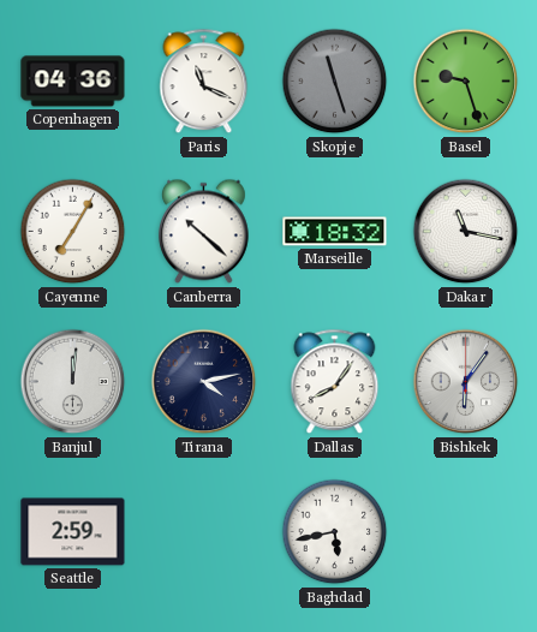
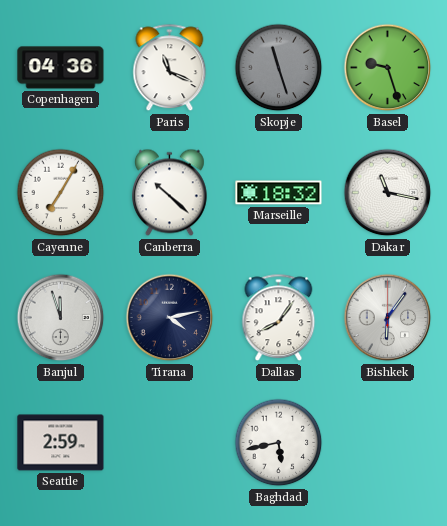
Banjul: 12:01 -> 11:57 (61, 318)
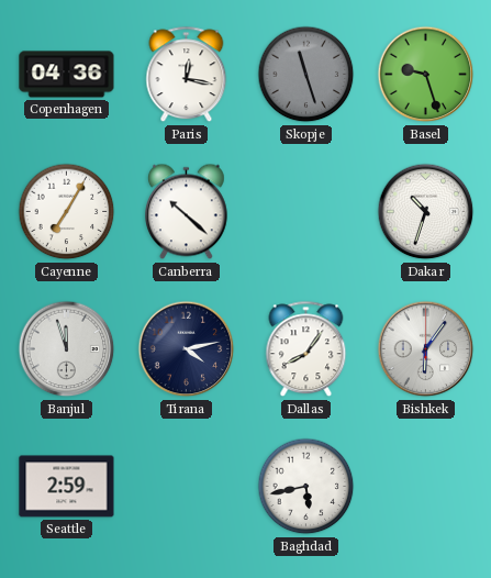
Paris: 11:19 -> 12:17 (187, 75)
Marseille: 18:32 -> none (279, 193)
Dakar: 11:17 -> 10:33 (426, 212)
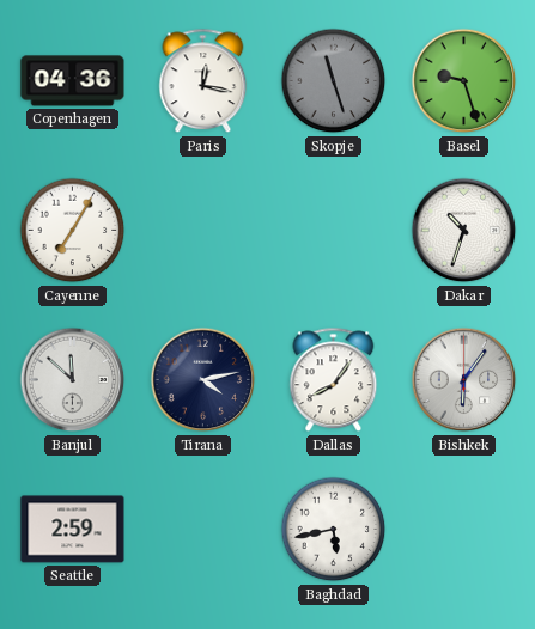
Canberra: 10:22 -> none (186, 212)
Banjul: 11:57 -> 11:52 (73, 380)
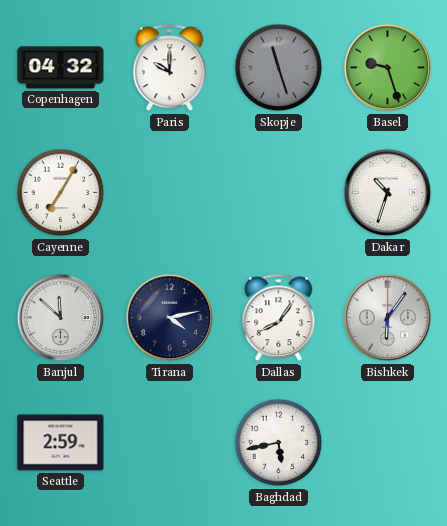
Copenhagen: 04:36 -> 04:32 (61, 68)
Paris: 12:17 -> 10:00 (170, 68)
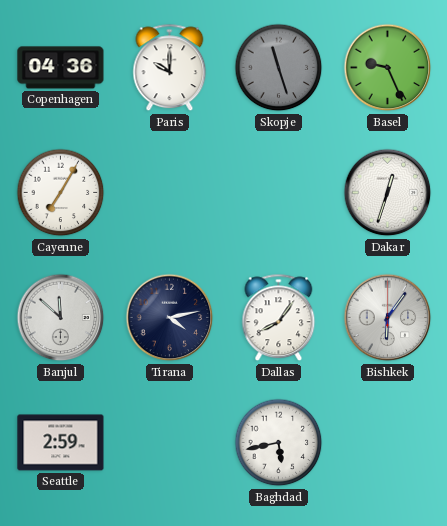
Copenhagen: 04:32 -> 04:36 (61, 68)
Basel: 9:27 -> 9:26 (388, 68)
Dakar: 10:33 -> 12:33 (388, 193)
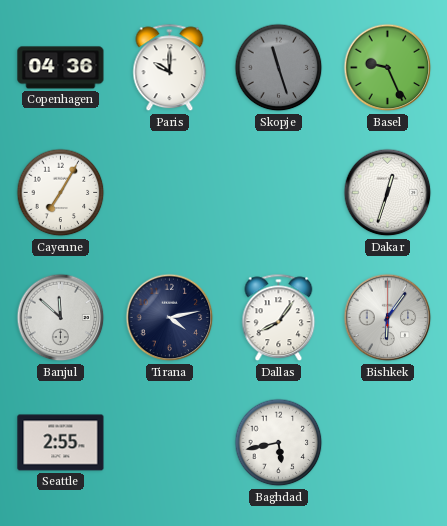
Seattle: 2:59 -> 2:55 (61, 443)
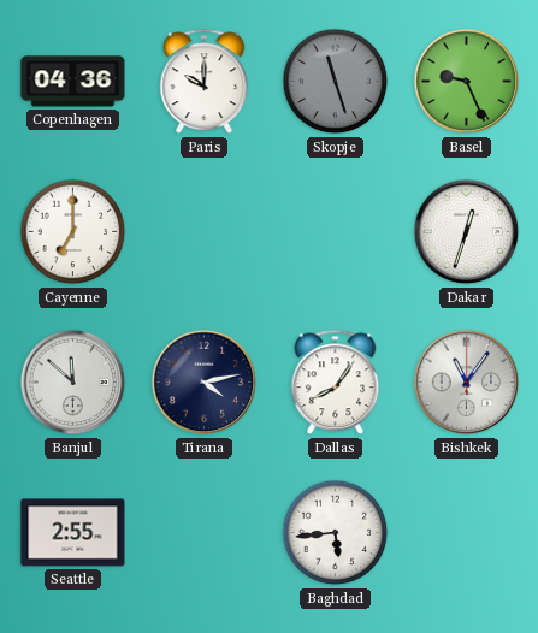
Cayenne: 7:05 -> 7:00 (73, 232)
Bishkek: 6:06 -> 11:06 (467, 383)
Baghdad: 5:43 -> 5:44 (336, 533)
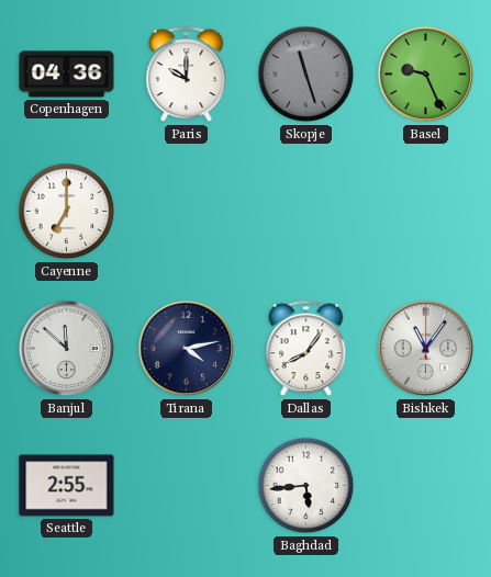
Dakar: 12:33 -> none (467, 232)
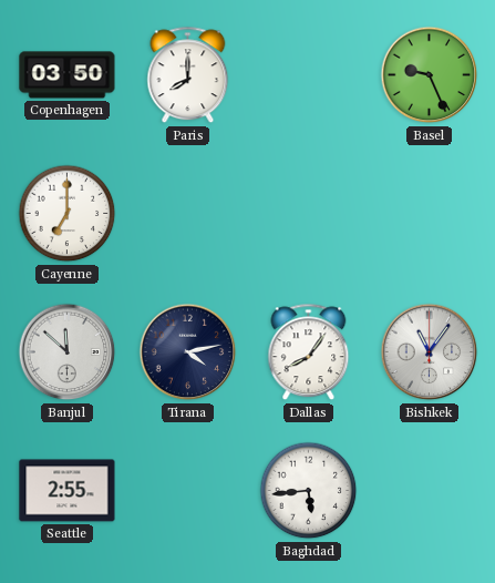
Copenhagen: 04:36 -> 03:50 (68, 75)
Paris: 10:00 -> 8:00 (188, 75)
Skopje: 11:27 -> none (306, 75)
